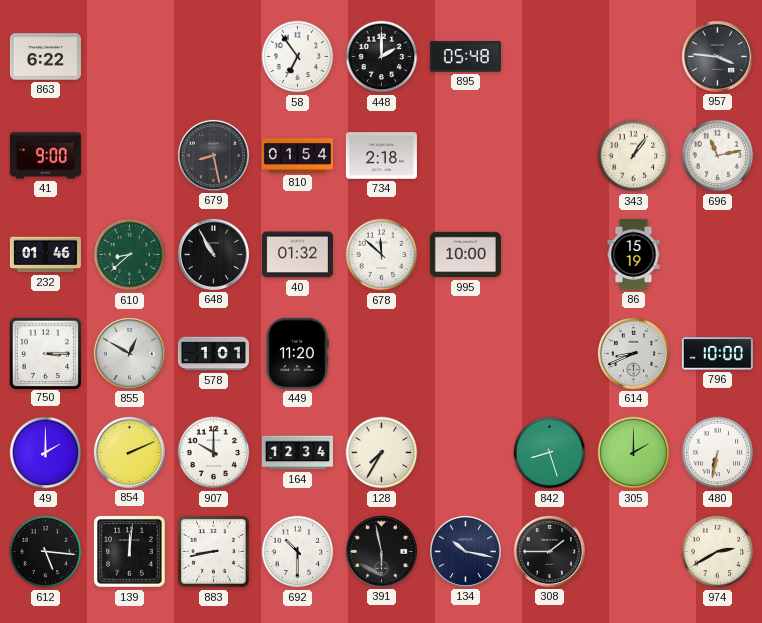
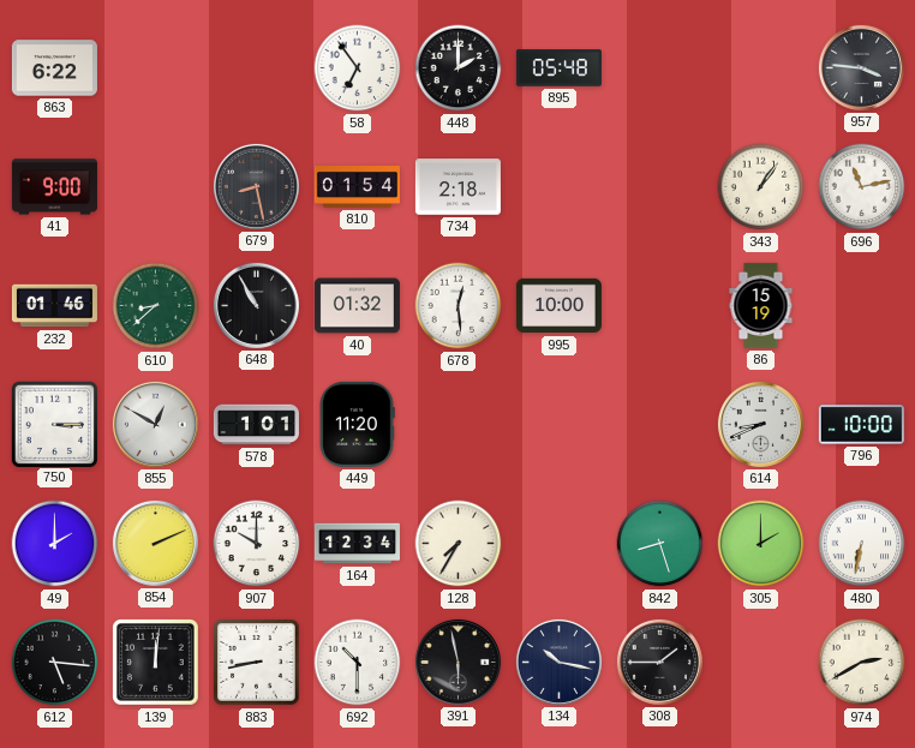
678: 11:52 -> 12:29 (459, 306)
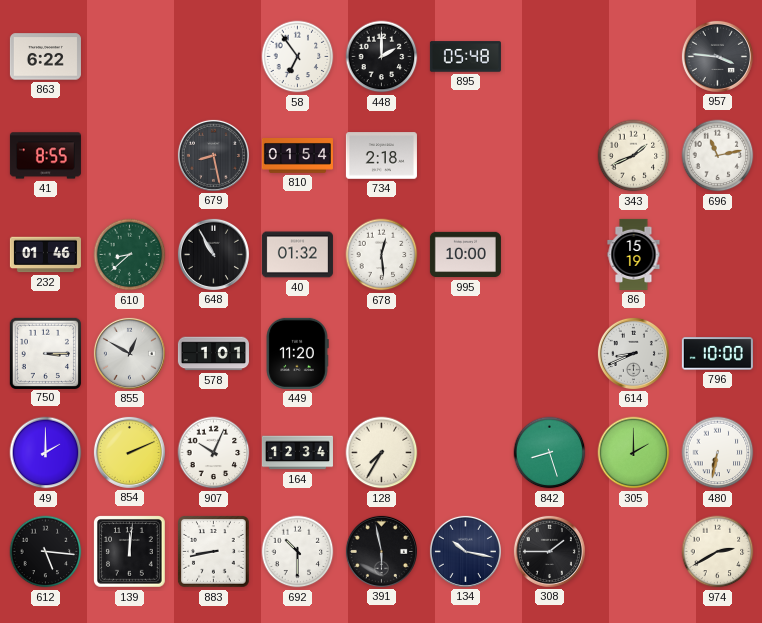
41: 9:00 -> 8:55 (45, 156)
343: 1:06 -> 1:41 (634, 156)
907: 10:00 -> 10:04 (214, 453)
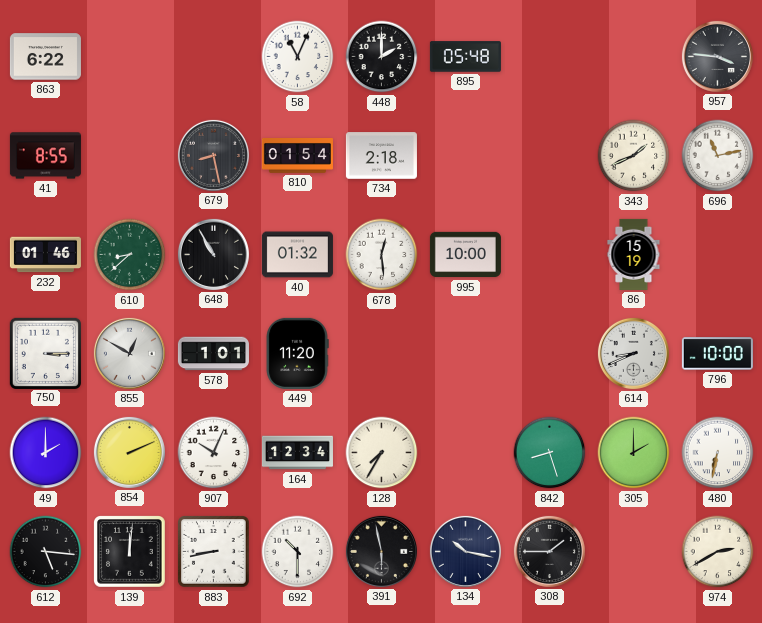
58: 6:54 -> 11:04 (298, 57)
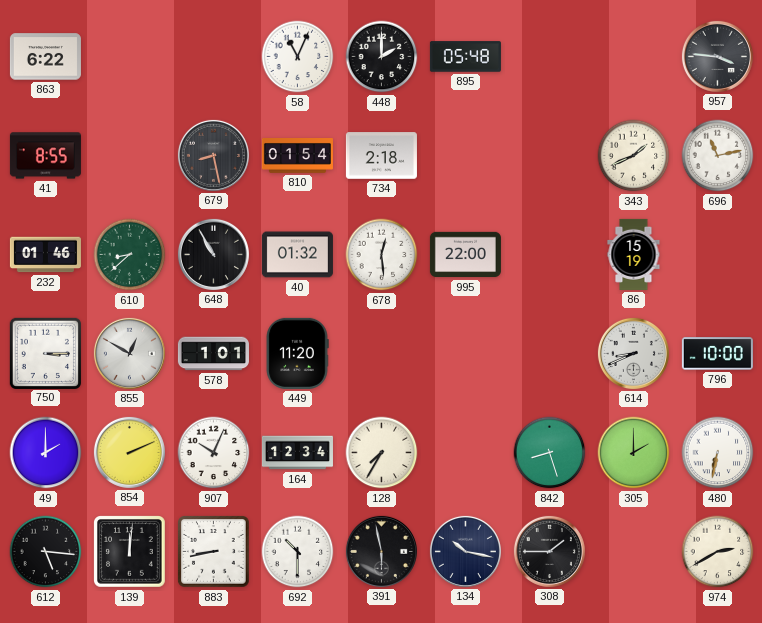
995: 10:00 -> 22:00 (465, 255)
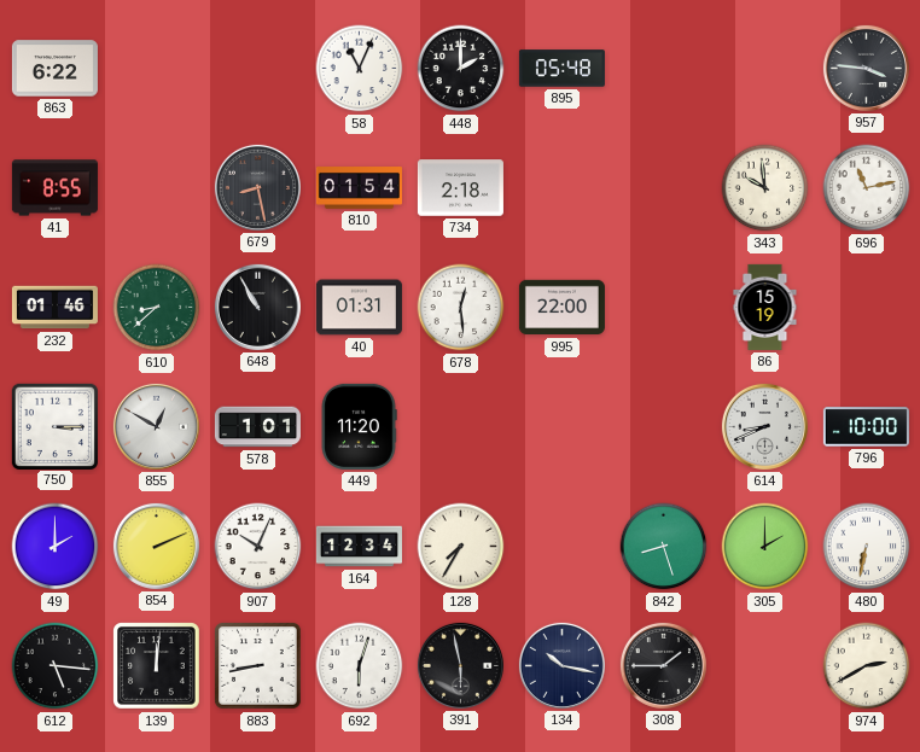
343: 1:41 -> 9:59 (765, 188)
40: 01:32 -> 01:31 (359, 308)
692: 10:30 -> 6:03 (360, 666)
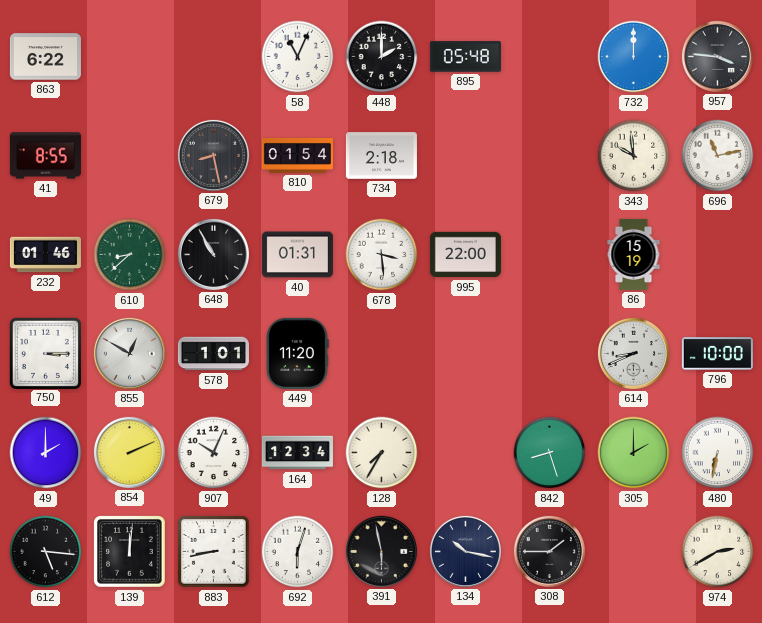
732: none -> 12:00 (634, 57)
678: 12:29 -> 3:29 (382, 255)
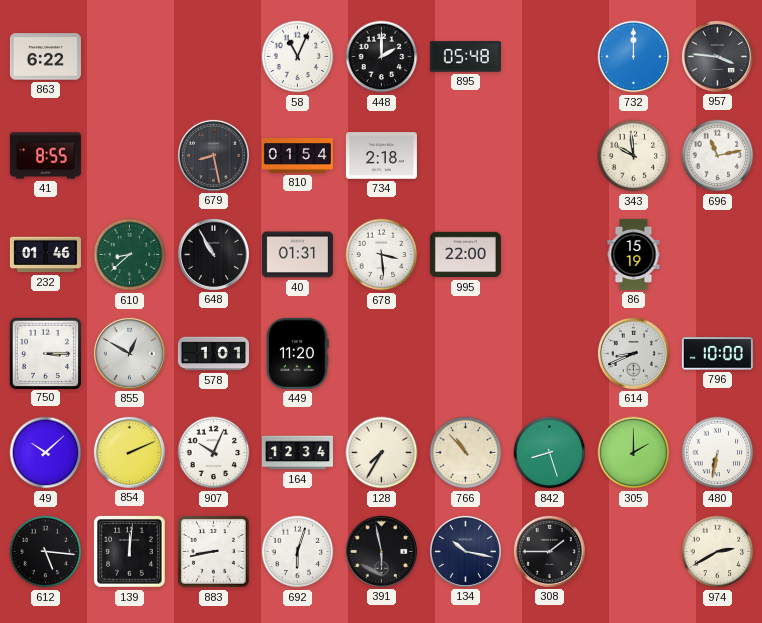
49: 2:00 -> 10:08 (46, 453)
766: none -> 10:53 (466, 453)
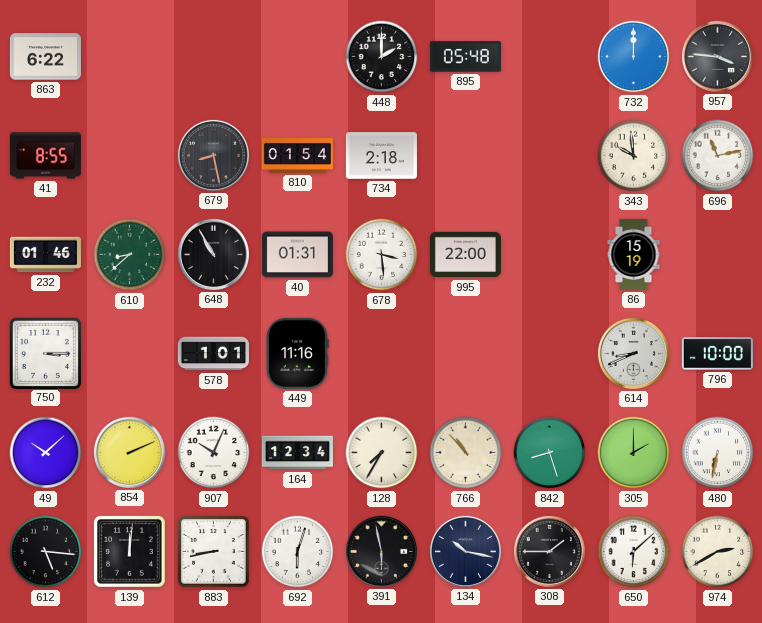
58: 11:04 -> none (298, 57)
855: 12:50 -> none (129, 353)
449: 11:20 -> 11:16 (297, 353)
650: none -> 6:08 (634, 552)
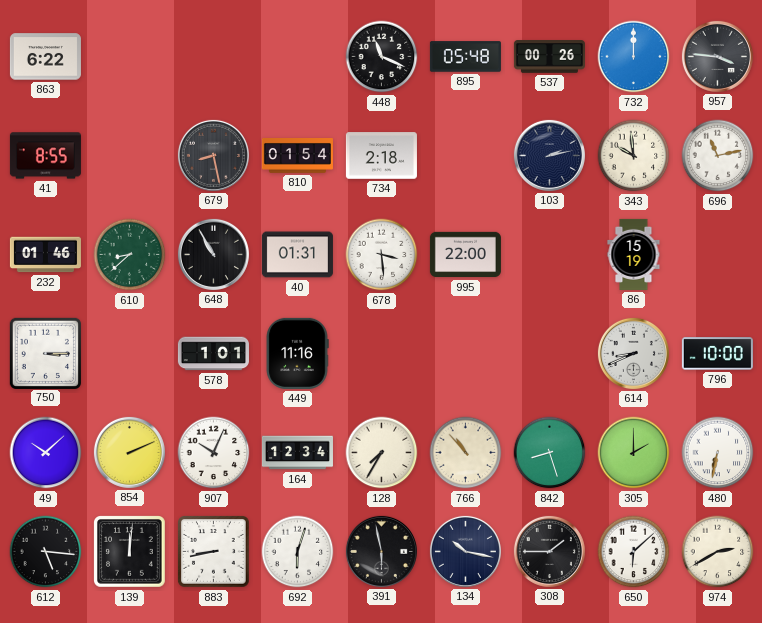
448: 2:00 -> 11:19 (382, 57)
537: none -> 00:26 (549, 57)
103: none -> 2:13 (549, 155)
